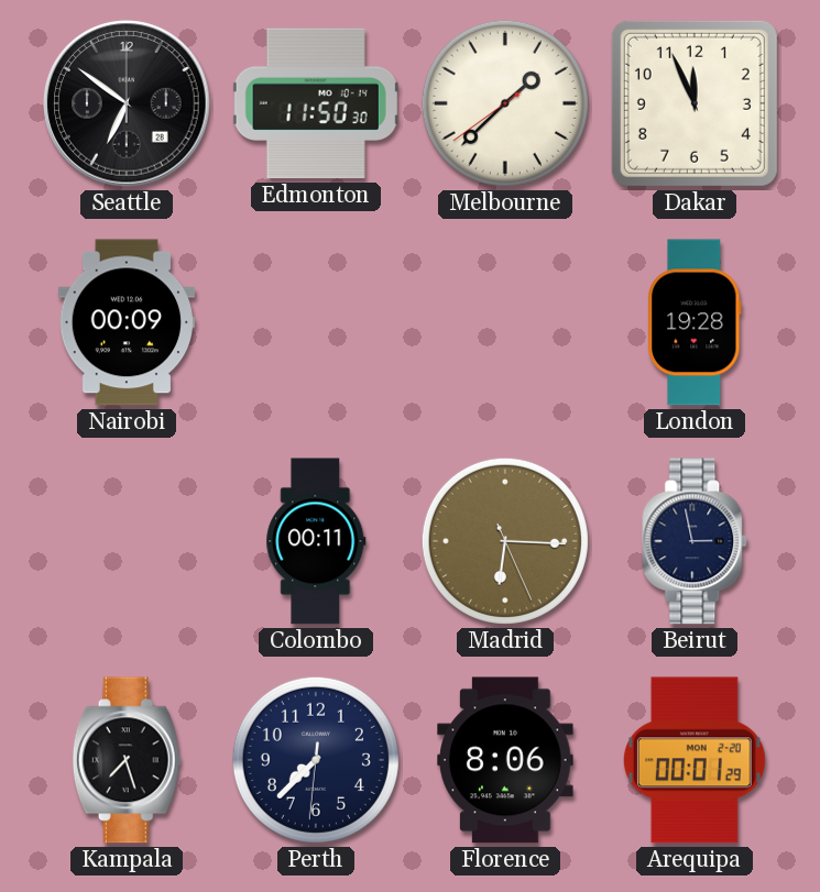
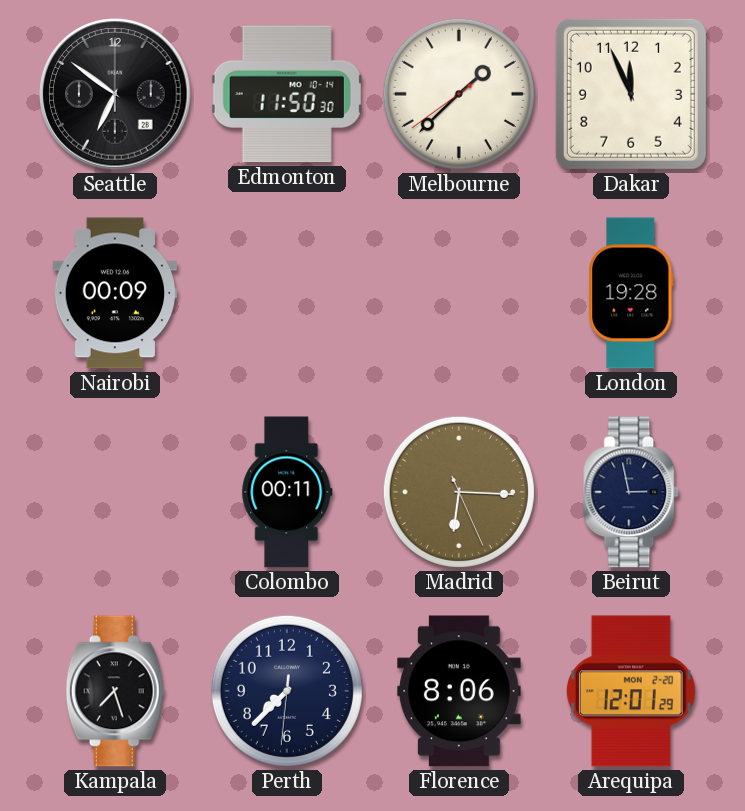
Arequipa: 00:01 -> 12:01 (631, 691)
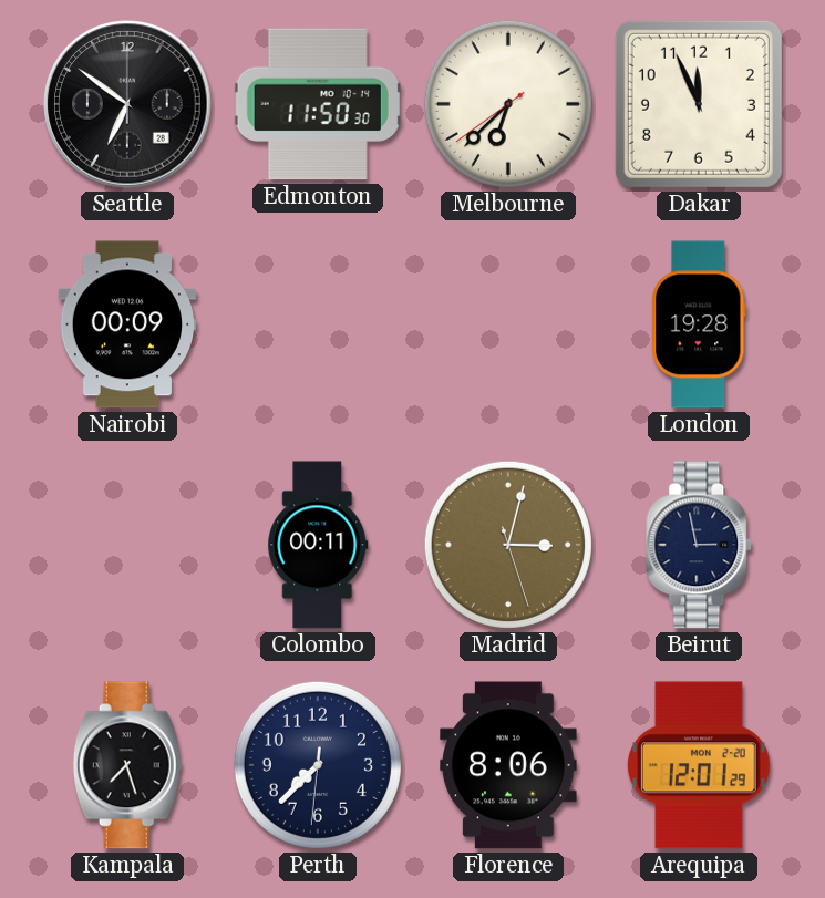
Melbourne: 1:37 -> 6:37 (508, 104)
Madrid: 6:15 -> 3:02 (508, 545)
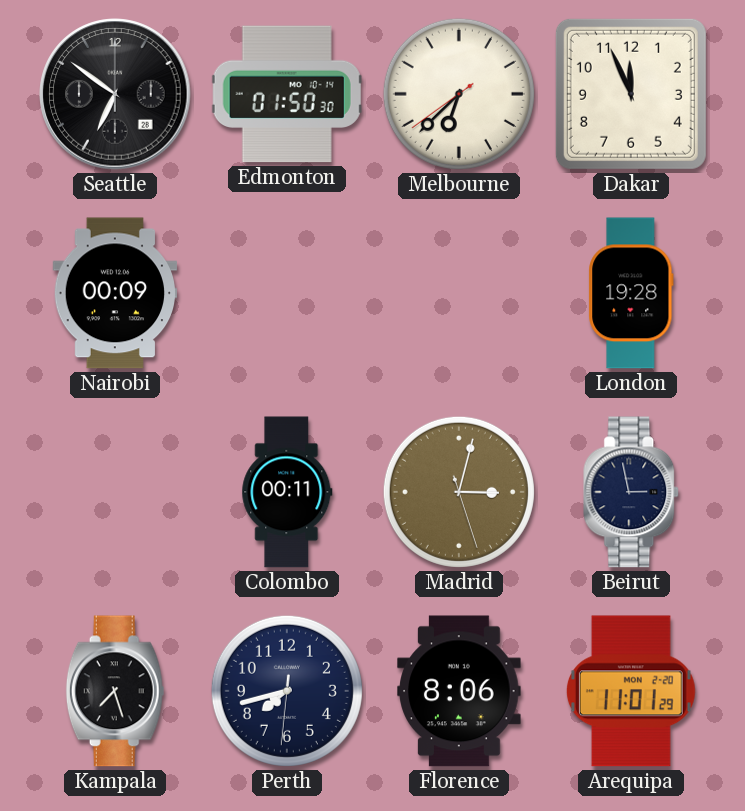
Edmonton: 11:50 -> 01:50 (287, 94)
Perth: 7:37 -> 7:42 (287, 691)
Arequipa: 12:01 -> 11:01 (631, 691)
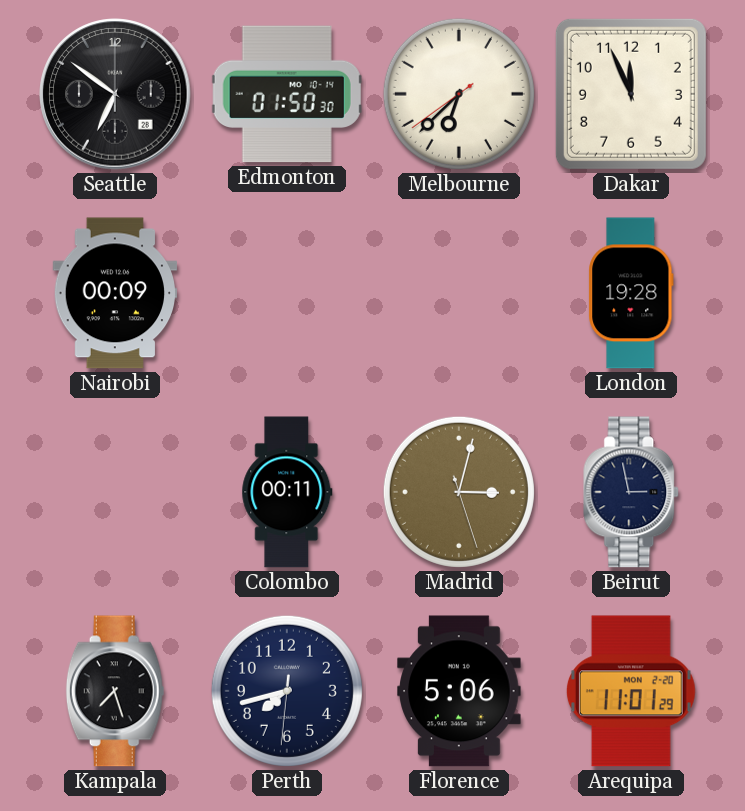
Florence: 8:06 -> 5:06 (459, 691)
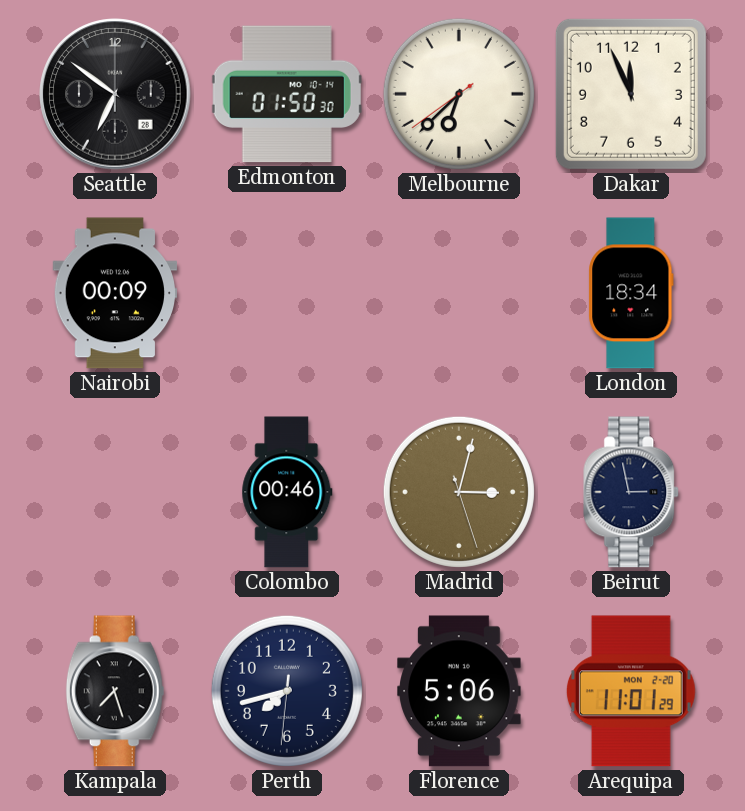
London: 19:28 -> 18:34 (631, 293)
Colombo: 00:11 -> 00:46 (287, 492)
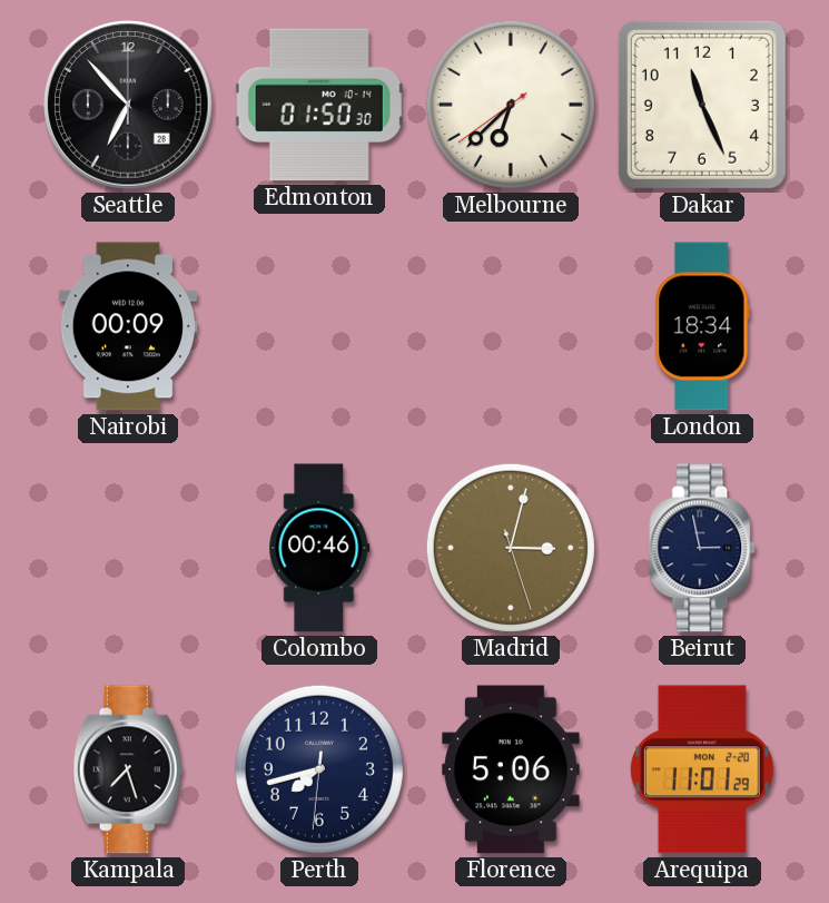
Seattle: 6:51 -> 6:53 (128, 105)
Dakar: 11:56 -> 11:26 (702, 105)
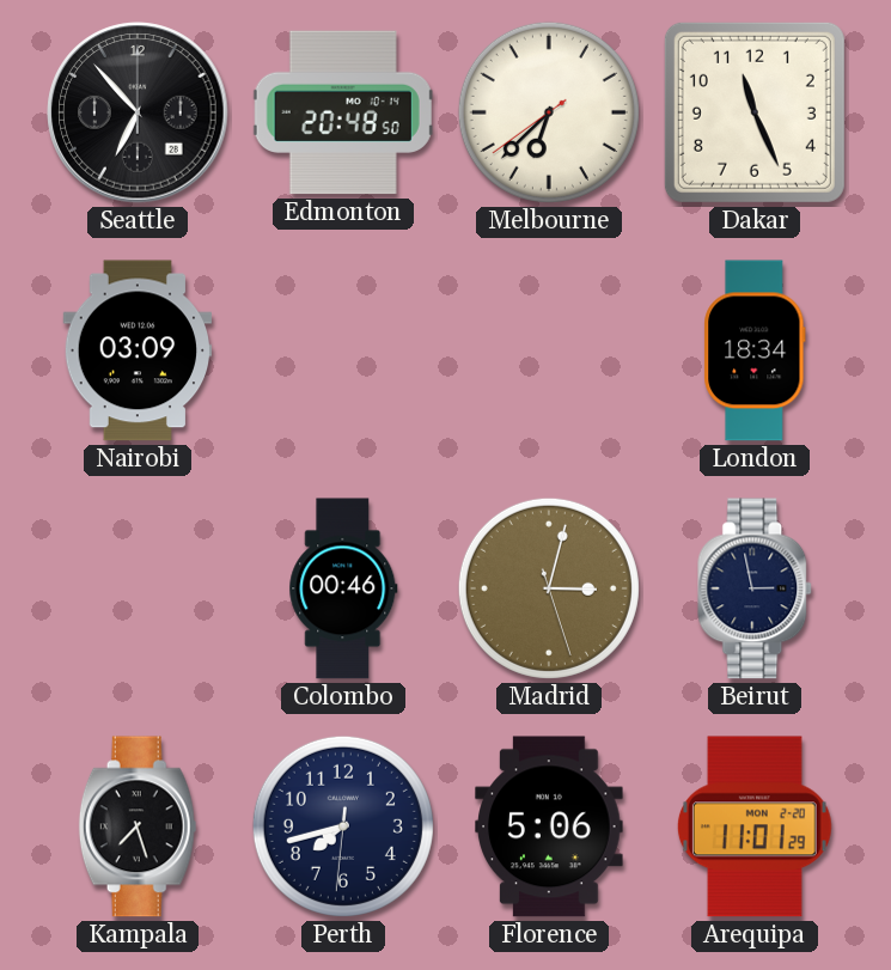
Edmonton: 01:50 -> 20:48 (343, 112)
Nairobi: 00:09 -> 03:09 (138, 350)
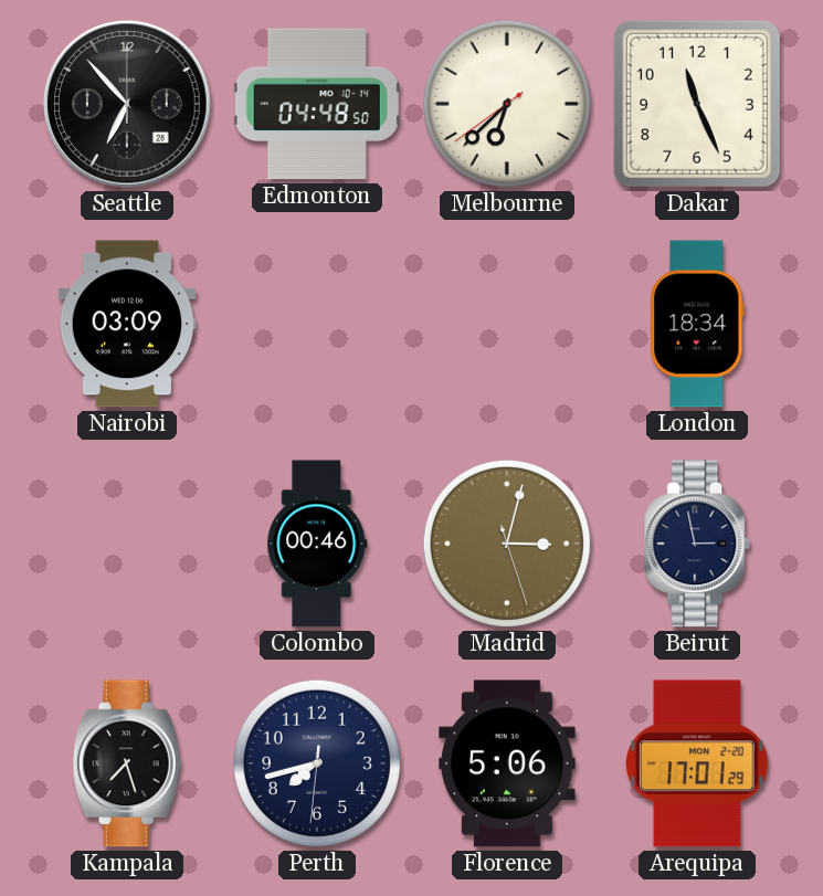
Edmonton: 20:48 -> 04:48 (317, 104)
Arequipa: 11:01 -> 17:01 (697, 763)
